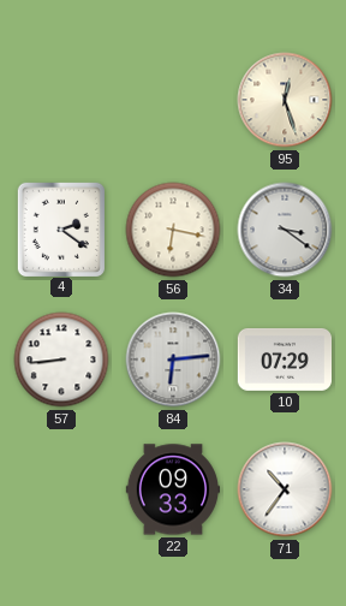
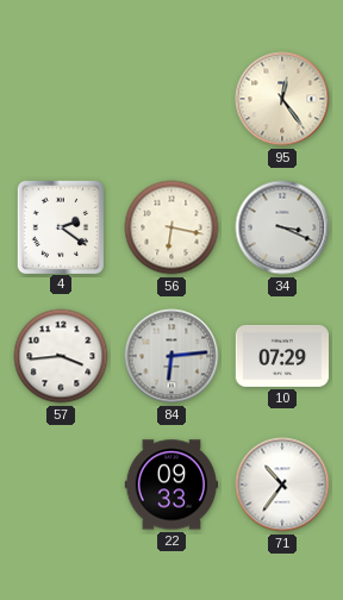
95: 12:27 -> 12:24 (282, 99)
34: 3:21 -> 3:19 (282, 227)
57: 8:44 -> 3:44 (61, 356)
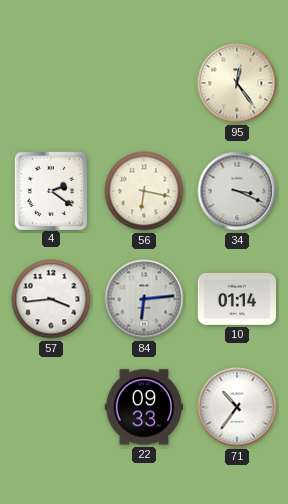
10: 07:29 -> 01:14 (236, 299)
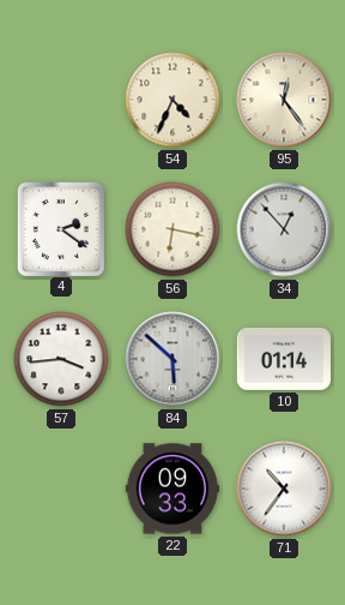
54: none -> 4:34 (172, 100)
34: 3:19 -> 12:53 (284, 229)
84: 6:14 -> 5:52 (172, 359)
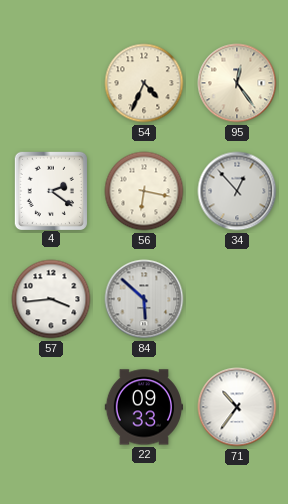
10: 01:14 -> none (283, 359)
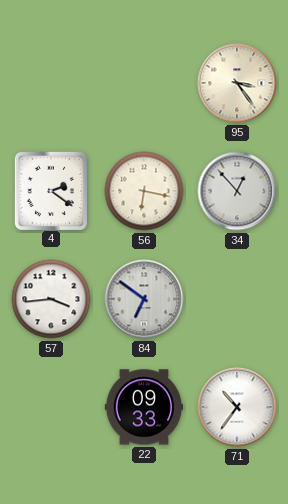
54: 4:34 -> none (144, 83)
95: 12:24 -> 3:24 (237, 83)
84: 5:52 -> 6:51 (144, 299)
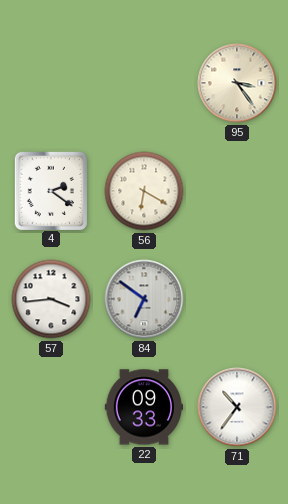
56: 6:17 -> 6:20 (144, 191)
34: 12:53 -> none (237, 191)
